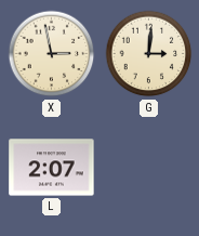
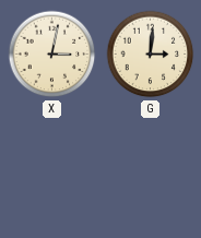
X: 2:58 -> 3:02 (52, 55)
L: 2:07 -> none (52, 168)
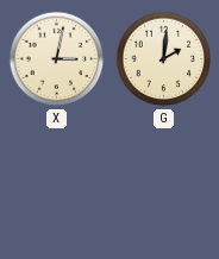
G: 3:01 -> 2:01 (164, 59)
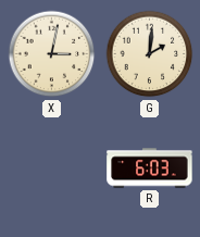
R: none -> 6:03 (150, 169)
